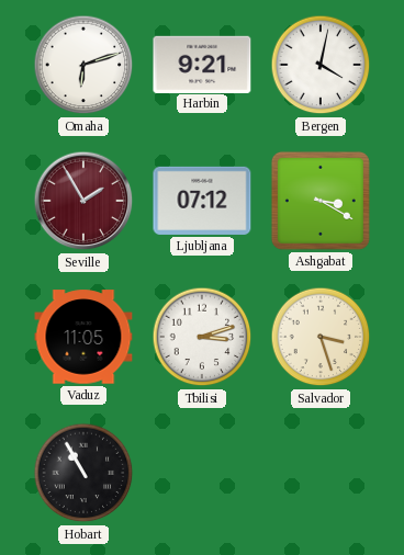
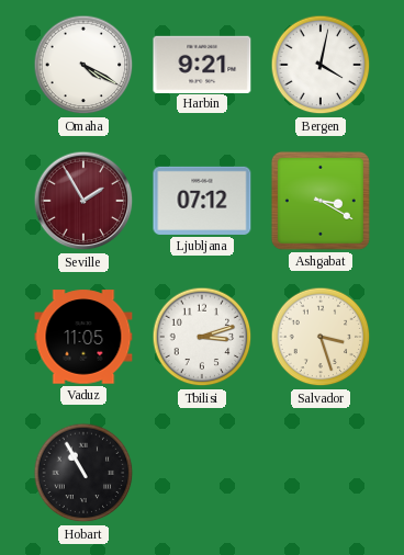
Omaha: 6:12 -> 4:20 (83, 65)
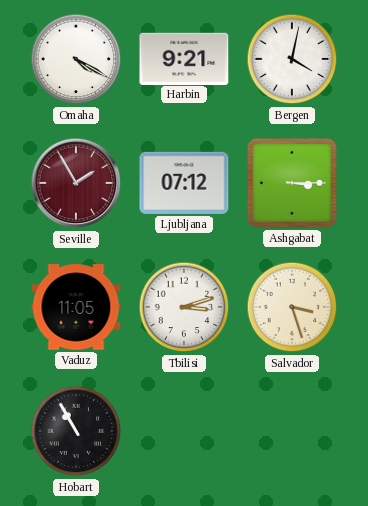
Ashgabat: 3:20 -> 3:15 (292, 183)
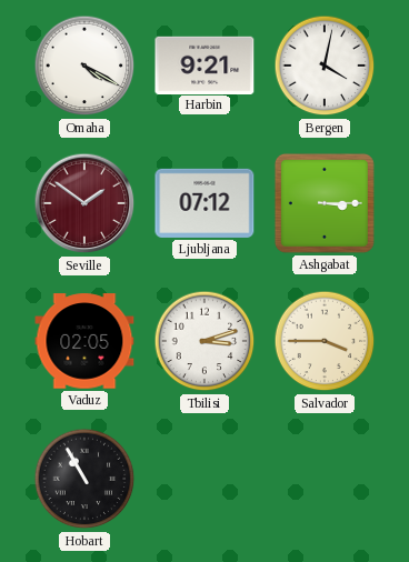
Seville: 1:55 -> 1:51 (84, 203)
Vaduz: 11:05 -> 02:05 (84, 341)
Salvador: 3:27 -> 3:45 (325, 341)
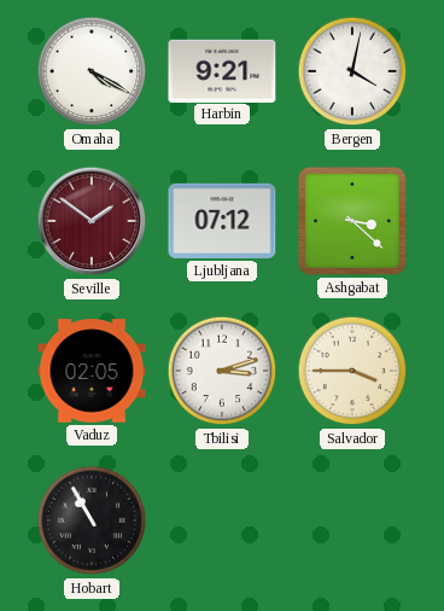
Ashgabat: 3:15 -> 3:22 (352, 221)
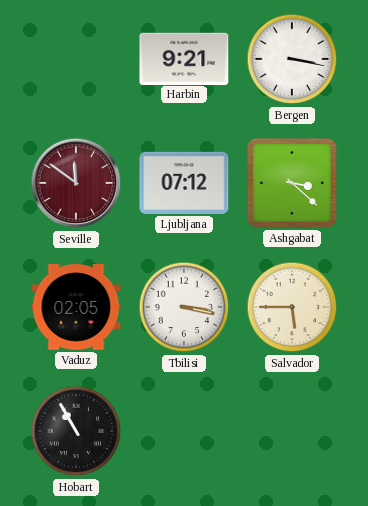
Omaha: 4:20 -> none (92, 71)
Bergen: 4:02 -> 3:17 (292, 59)
Seville: 1:51 -> 11:51 (76, 183)
Tbilisi: 3:12 -> 3:17 (184, 307)
Salvador: 3:45 -> 5:45 (292, 307)
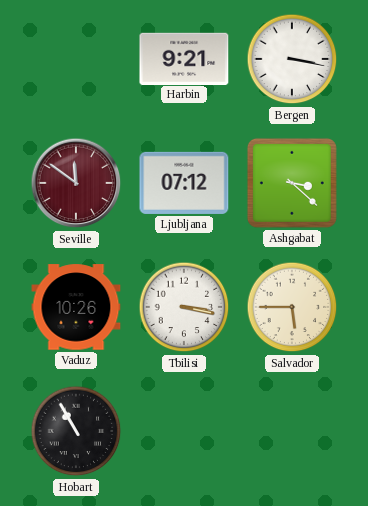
Vaduz: 02:05 -> 10:26 (76, 307)
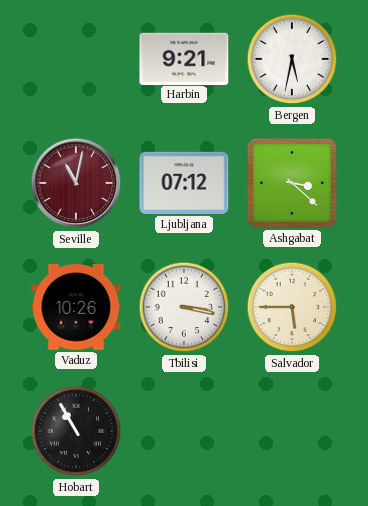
Bergen: 3:17 -> 5:32 (292, 59)
Seville: 11:51 -> 11:02 (76, 183)
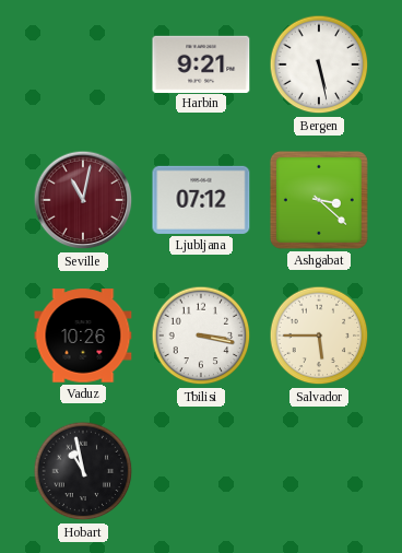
Bergen: 5:32 -> 5:28 (319, 64)
Hobart: 10:55 -> 10:58 (83, 471)
